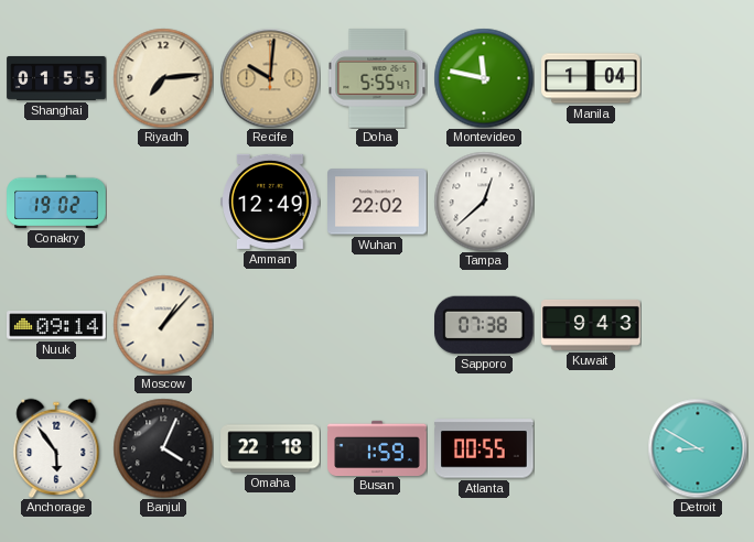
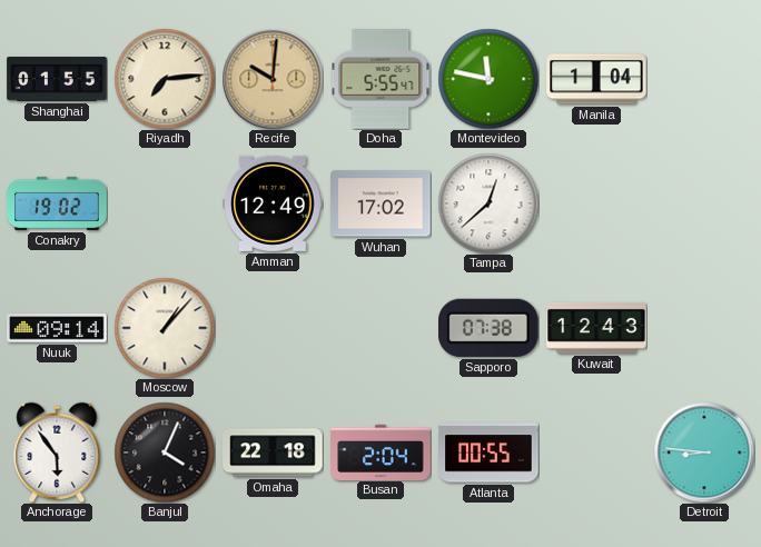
Wuhan: 22:02 -> 17:02 (381, 203)
Kuwait: 9:43 -> 12:43 (596, 328)
Busan: 1:59 -> 2:04 (381, 451)
Detroit: 8:50 -> 8:46 (704, 452)
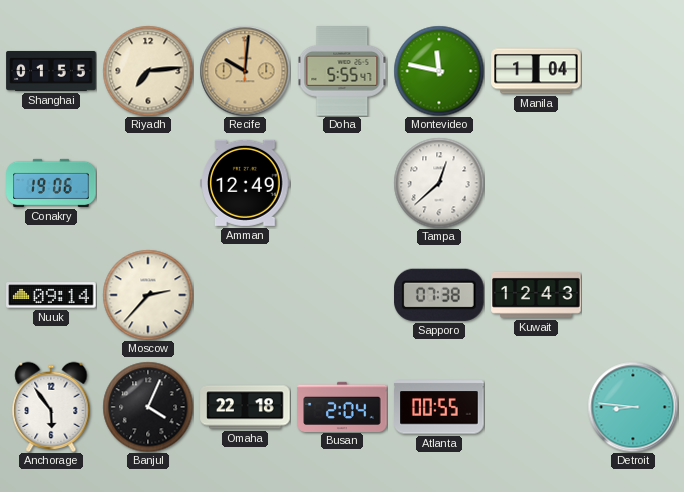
Conakry: 19:02 -> 19:06 (51, 183)
Wuhan: 17:02 -> none (381, 203)
Moscow: 1:07 -> 2:37 (148, 295)
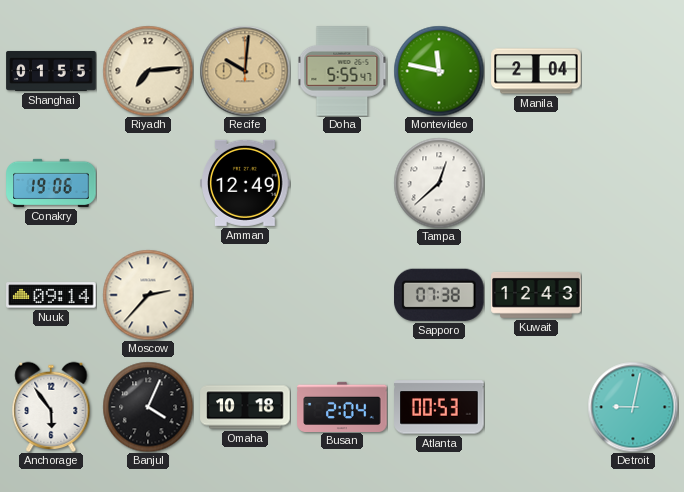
Manila: 1:04 -> 2:04 (536, 71)
Omaha: 22:18 -> 10:18 (245, 407)
Atlanta: 00:55 -> 00:53 (439, 407)
Detroit: 8:46 -> 9:02 (633, 407)
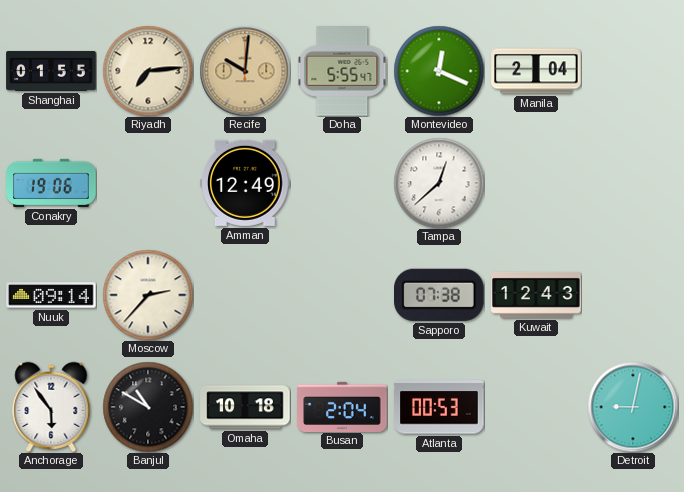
Montevideo: 11:47 -> 12:19 (439, 71)
Banjul: 4:04 -> 10:50 (148, 407)
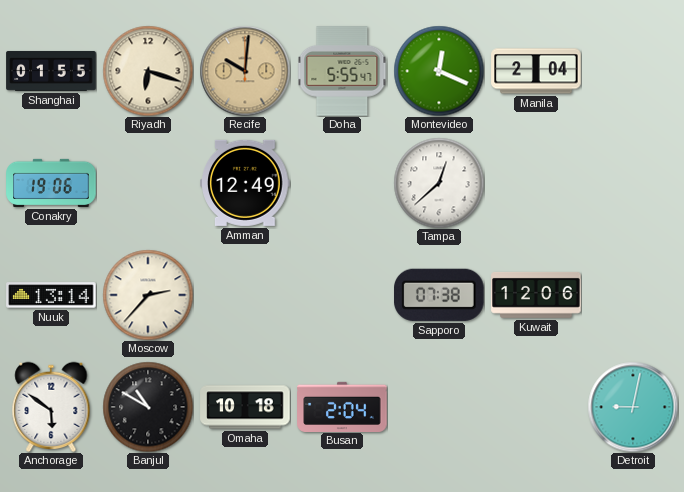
Riyadh: 7:14 -> 6:18 (148, 71)
Nuuk: 09:14 -> 13:14 (51, 295)
Kuwait: 12:43 -> 12:06 (536, 295)
Anchorage: 5:54 -> 5:51 (51, 406)
Atlanta: 00:53 -> none (439, 407)
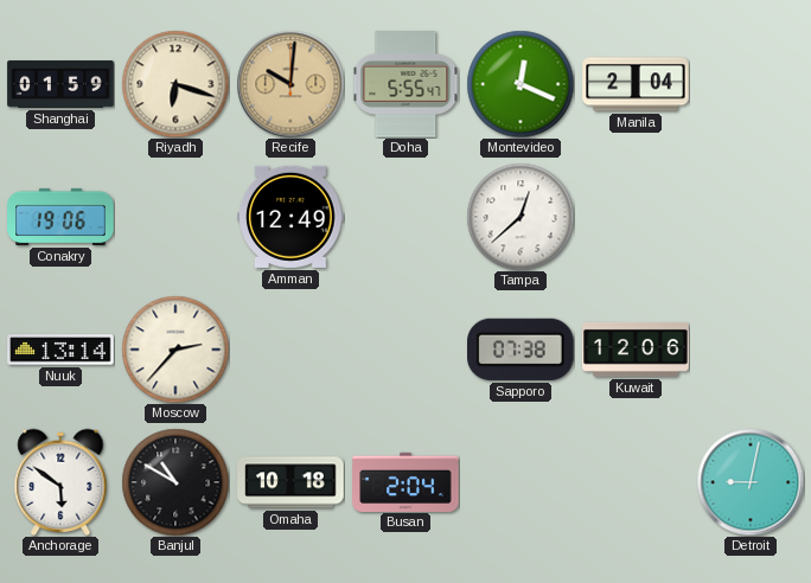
Shanghai: 01:55 -> 01:59 (60, 84)
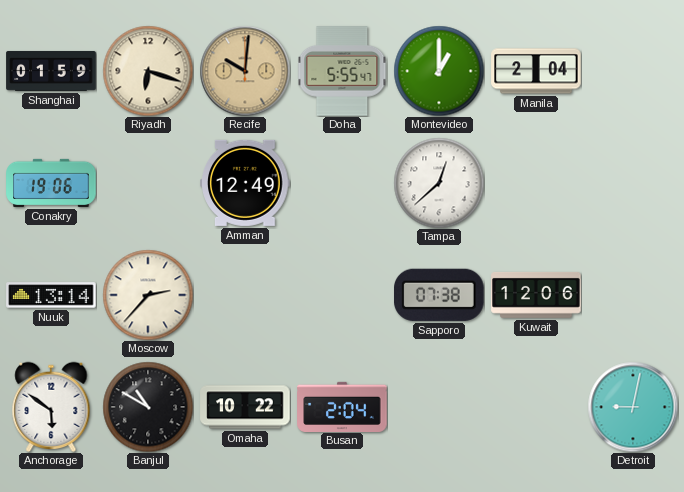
Montevideo: 12:19 -> 1:00 (439, 71)
Omaha: 10:18 -> 10:22 (245, 407)
